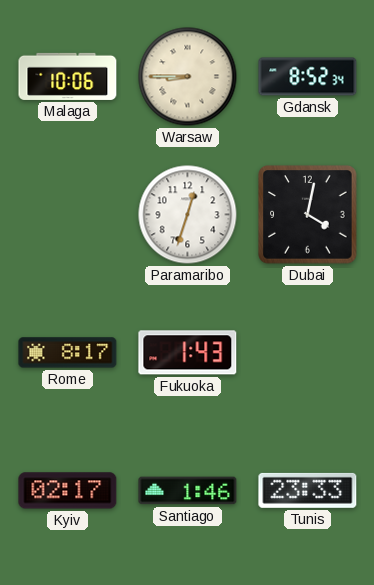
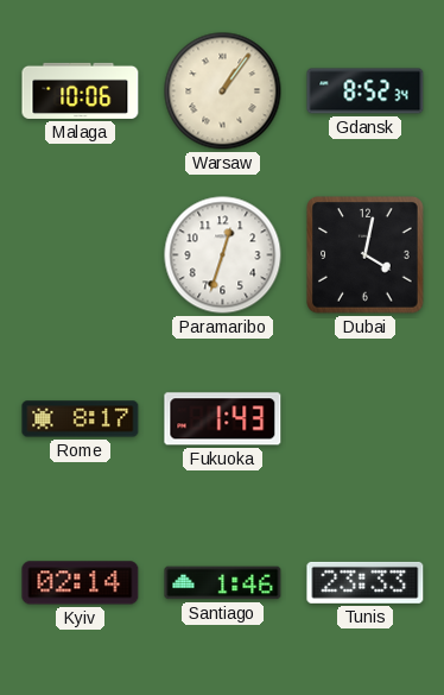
Warsaw: 8:45 -> 1:06 (223, 91)
Kyiv: 02:17 -> 02:14 (81, 583)
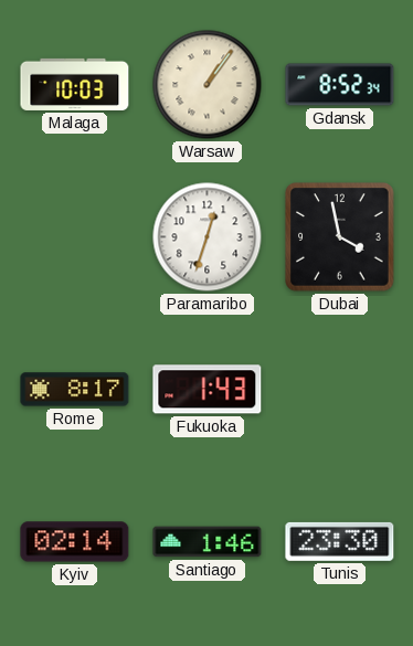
Malaga: 10:06 -> 10:03 (75, 84)
Dubai: 4:02 -> 3:58 (340, 237)
Tunis: 23:33 -> 23:30 (340, 541)
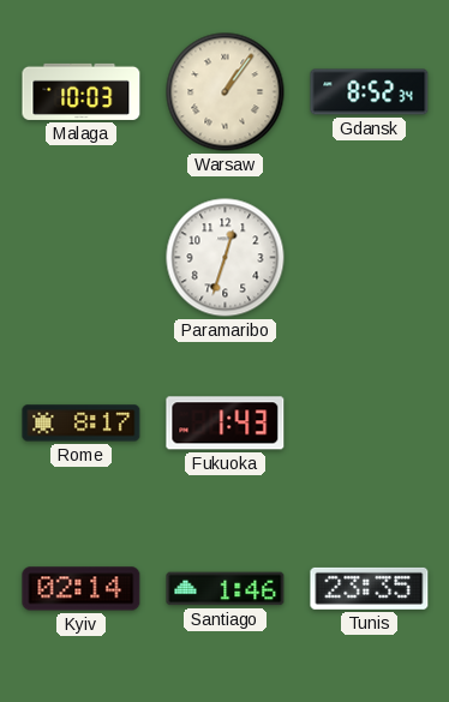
Dubai: 3:58 -> none (340, 237)
Tunis: 23:30 -> 23:35 (370, 588)
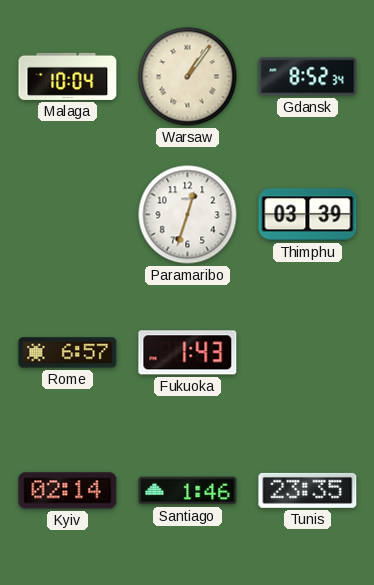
Malaga: 10:03 -> 10:04 (68, 76)
Thimphu: none -> 03:39 (308, 215)
Rome: 8:17 -> 6:57 (68, 353)
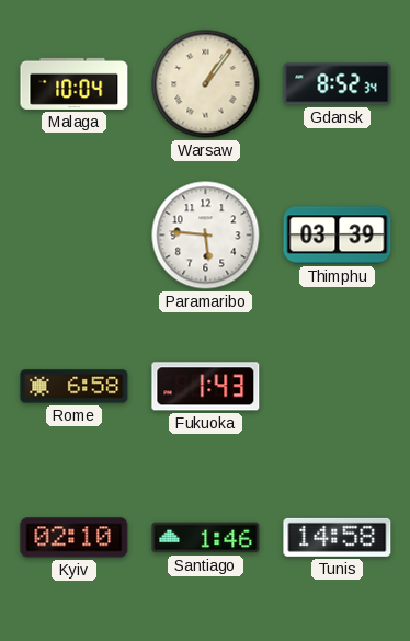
Paramaribo: 12:33 -> 5:46 (206, 236)
Rome: 6:57 -> 6:58 (75, 387)
Kyiv: 02:14 -> 02:10 (75, 538)
Tunis: 23:35 -> 14:58 (338, 537)
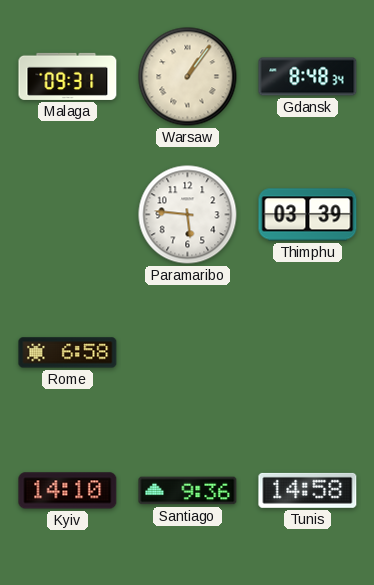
Malaga: 10:04 -> 09:31 (68, 76)
Gdansk: 8:52 -> 8:48 (308, 77)
Fukuoka: 1:43 -> none (206, 387)
Kyiv: 02:10 -> 14:10 (68, 491)
Santiago: 1:46 -> 9:36 (188, 491)
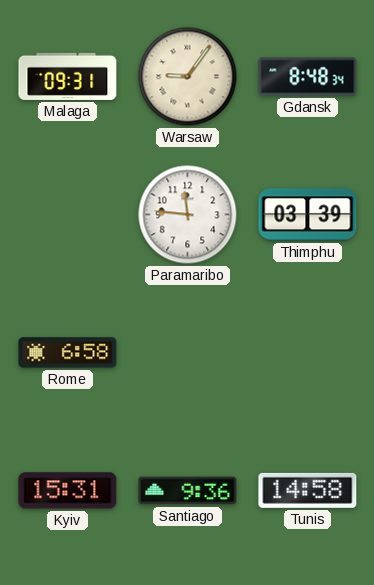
Warsaw: 1:06 -> 9:06 (188, 77)
Paramaribo: 5:46 -> 11:46 (188, 215)
Kyiv: 14:10 -> 15:31 (68, 491)
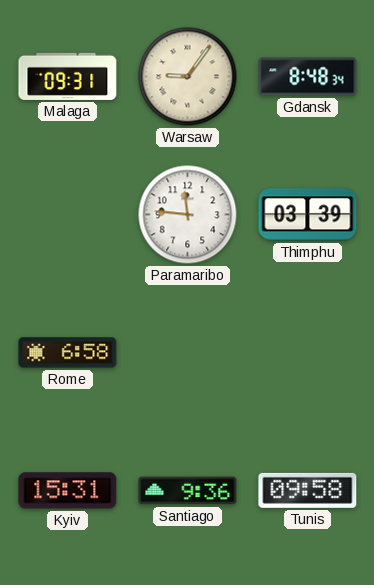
Tunis: 14:58 -> 09:58 (308, 490)
